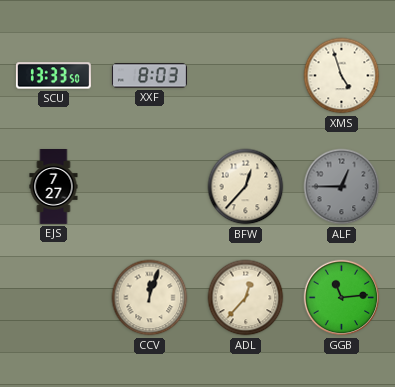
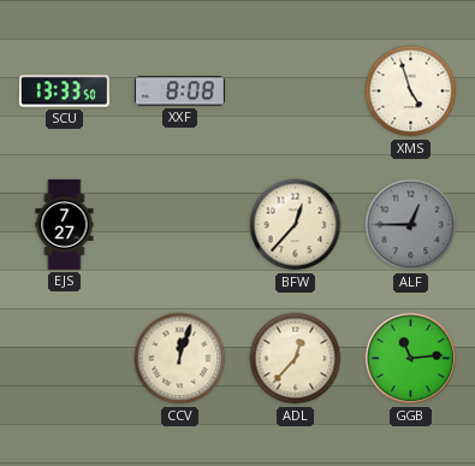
XXF: 8:03 -> 8:08 (179, 92)
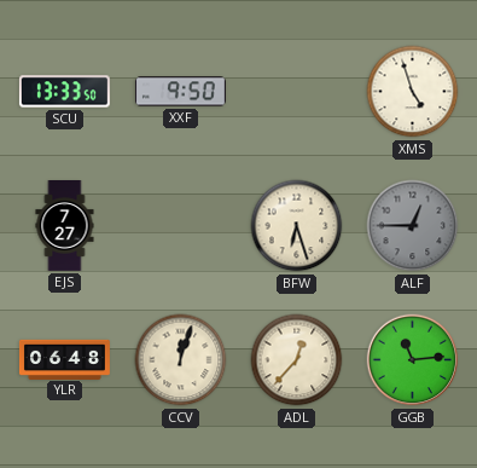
XXF: 8:08 -> 9:50 (180, 92)
BFW: 12:37 -> 6:27 (297, 226)
YLR: none -> 06:48 (65, 359)
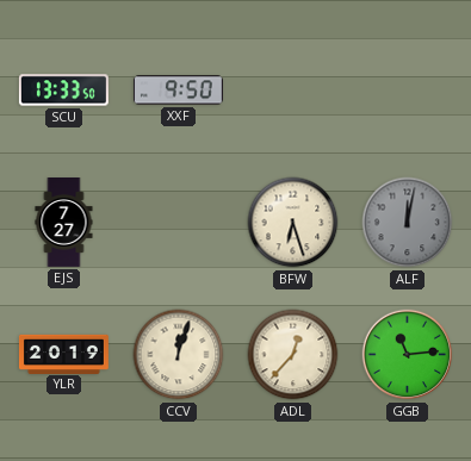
XMS: 4:57 -> none (413, 92)
ALF: 12:45 -> 12:02 (408, 223)
YLR: 06:48 -> 20:19 (64, 354)
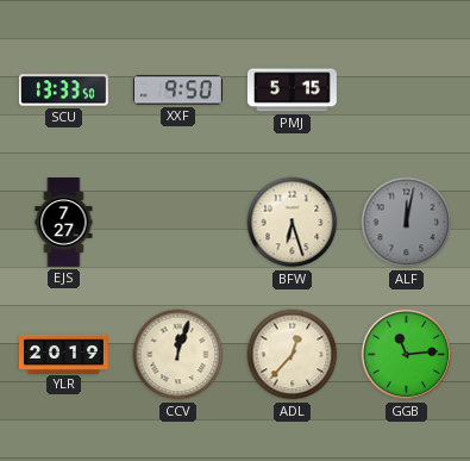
PMJ: none -> 5:15 (292, 91)
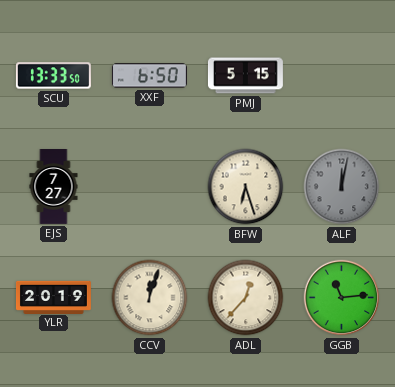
XXF: 9:50 -> 6:50 (149, 76)
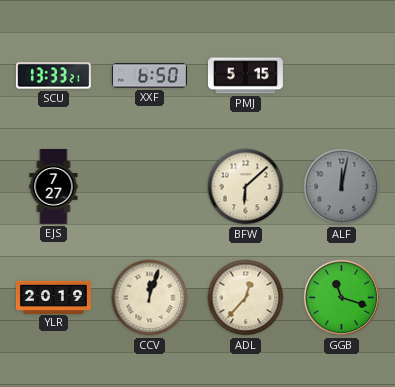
SCU: 13:33:50 -> 13:33:21 (53, 76)
BFW: 6:27 -> 6:08 (246, 187)
GGB: 11:14 -> 11:18 (342, 298)
